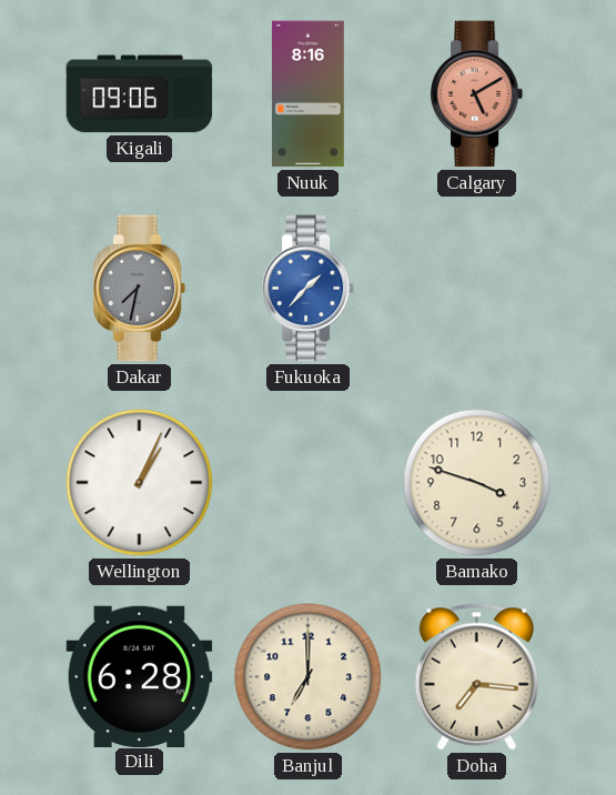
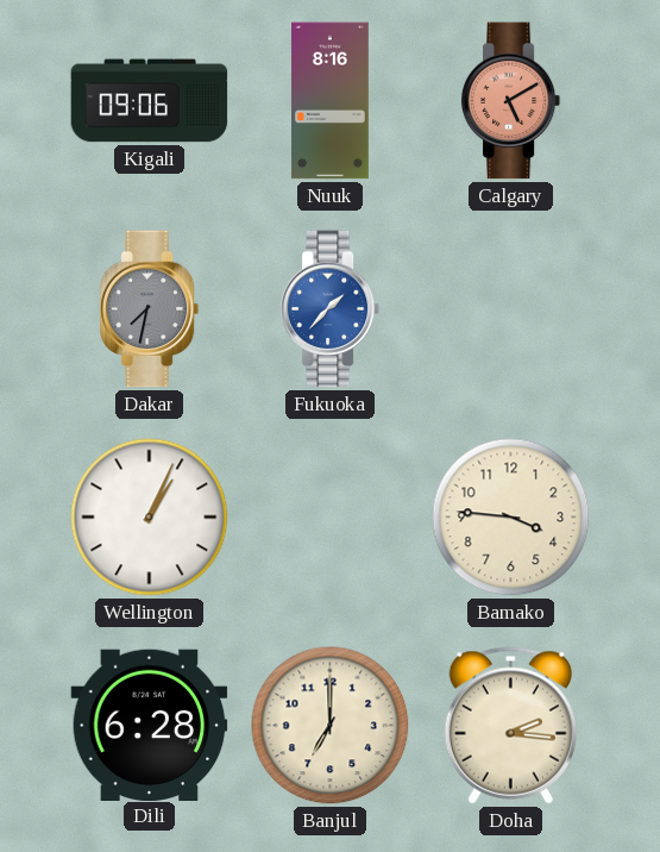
Bamako: 3:48 -> 3:46 (511, 518)
Doha: 7:16 -> 2:16 (510, 726)
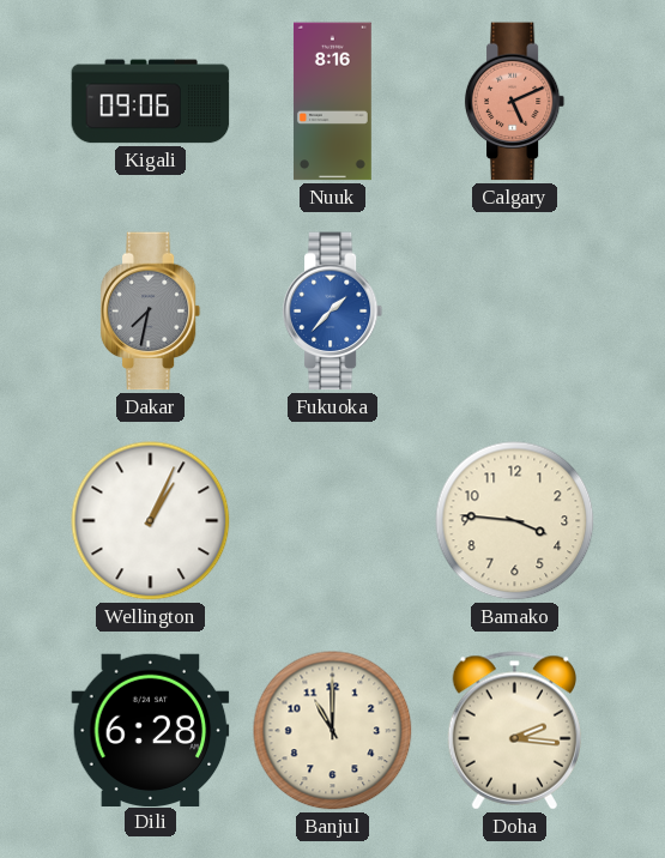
Calgary: 5:10 -> 5:11 (515, 102)
Banjul: 7:00 -> 11:00 (333, 731)
